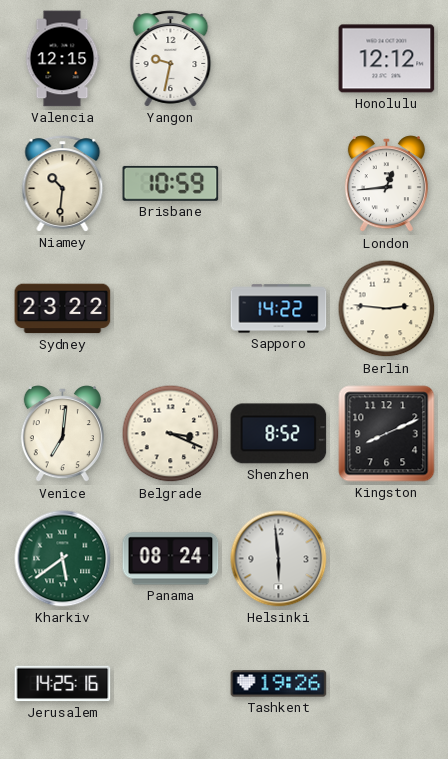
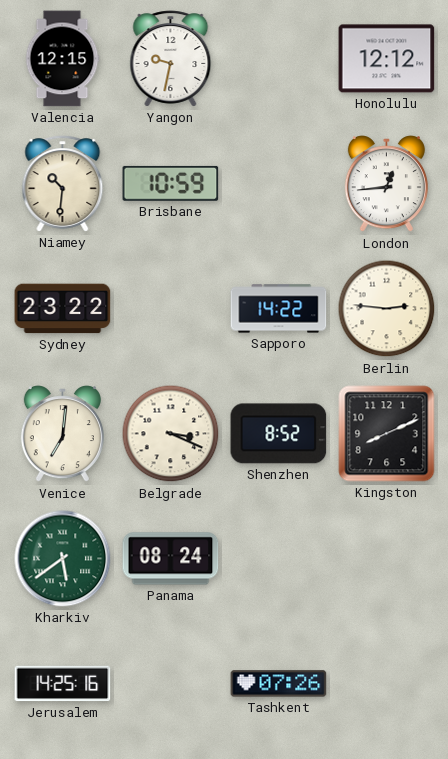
Helsinki: 5:59 -> none (279, 559)
Tashkent: 19:26 -> 07:26 (279, 684)
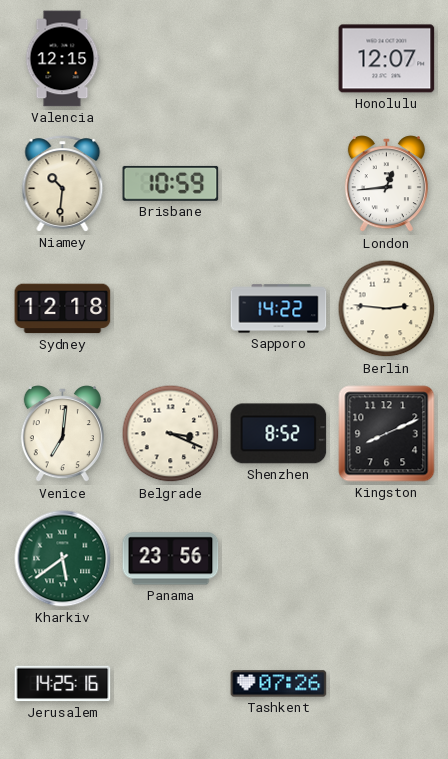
Yangon: 9:32 -> none (171, 59)
Honolulu: 12:12 -> 12:07 (387, 59)
Sydney: 23:22 -> 12:18 (63, 309)
Panama: 08:24 -> 23:56 (171, 559)
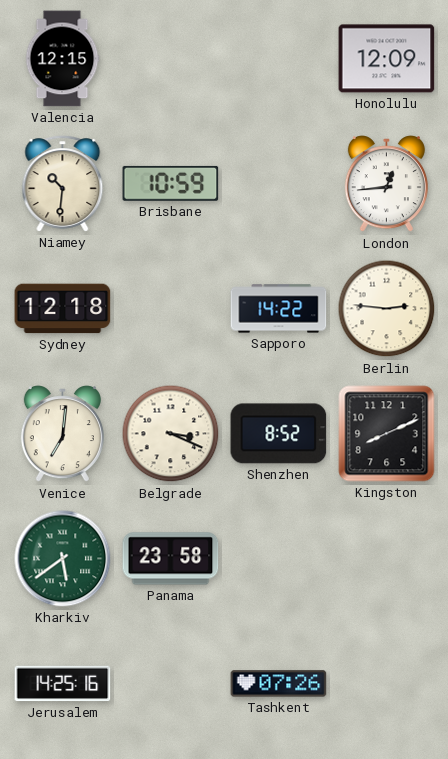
Honolulu: 12:07 -> 12:09 (387, 59)
Panama: 23:56 -> 23:58 (171, 559)
